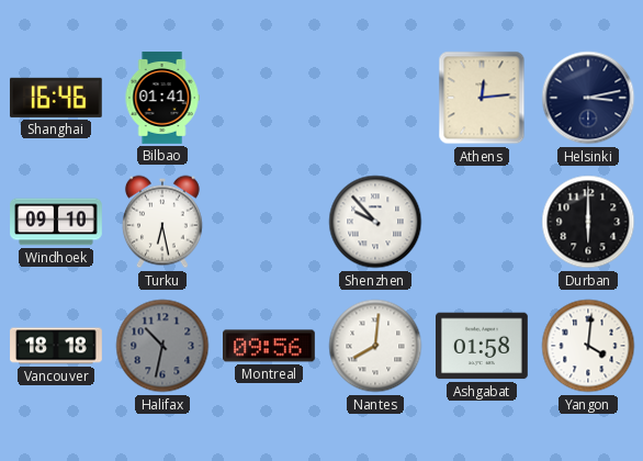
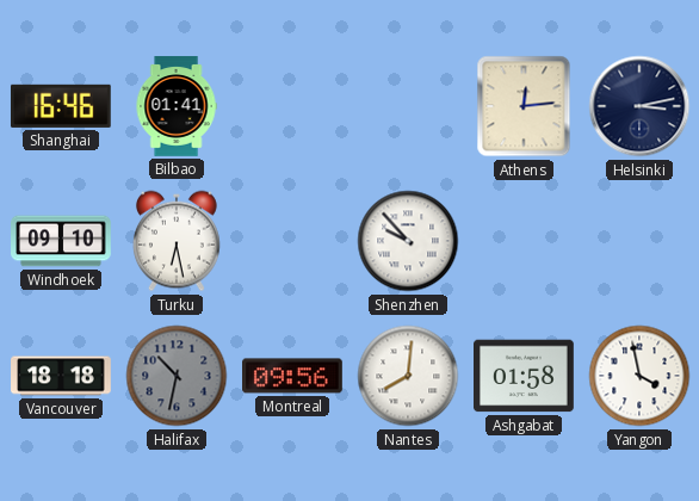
Durban: 6:00 -> none (588, 222)
Yangon: 4:01 -> 3:58 (639, 376)
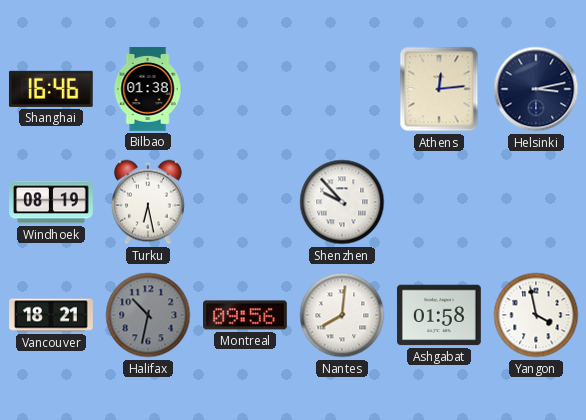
Bilbao: 01:41 -> 01:38 (148, 89)
Windhoek: 09:10 -> 08:19 (51, 202)
Vancouver: 18:18 -> 18:21 (51, 315)
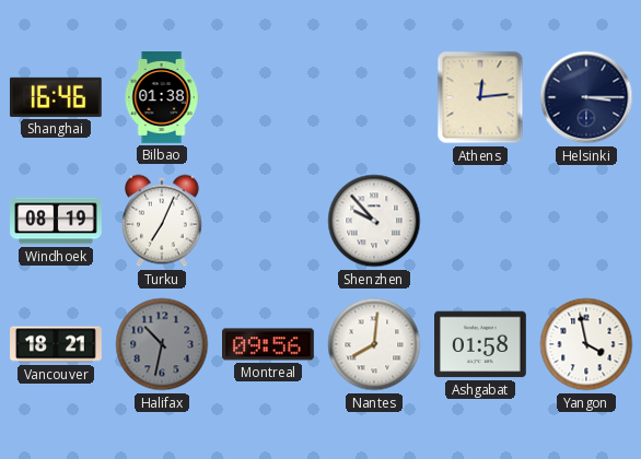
Helsinki: 3:13 -> 3:15 (586, 97)
Turku: 6:28 -> 7:04 (162, 221)
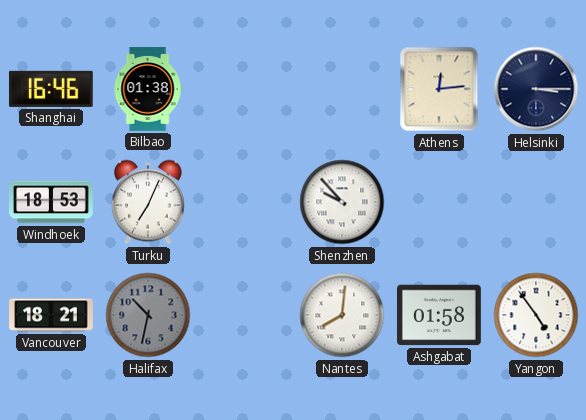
Windhoek: 08:19 -> 18:53 (51, 202)
Montreal: 09:56 -> none (269, 344)
Yangon: 3:58 -> 4:54 (536, 315)
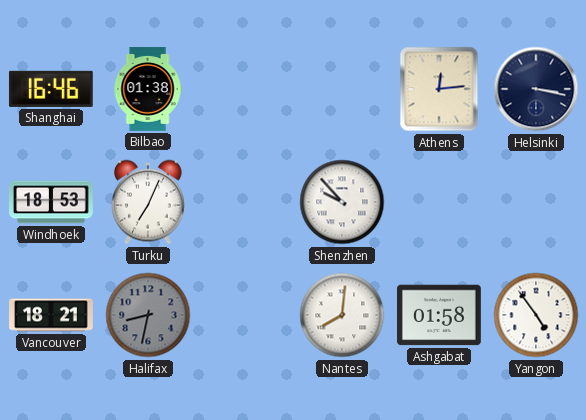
Helsinki: 3:15 -> 3:17 (536, 89)
Halifax: 10:32 -> 8:32 (148, 315)
